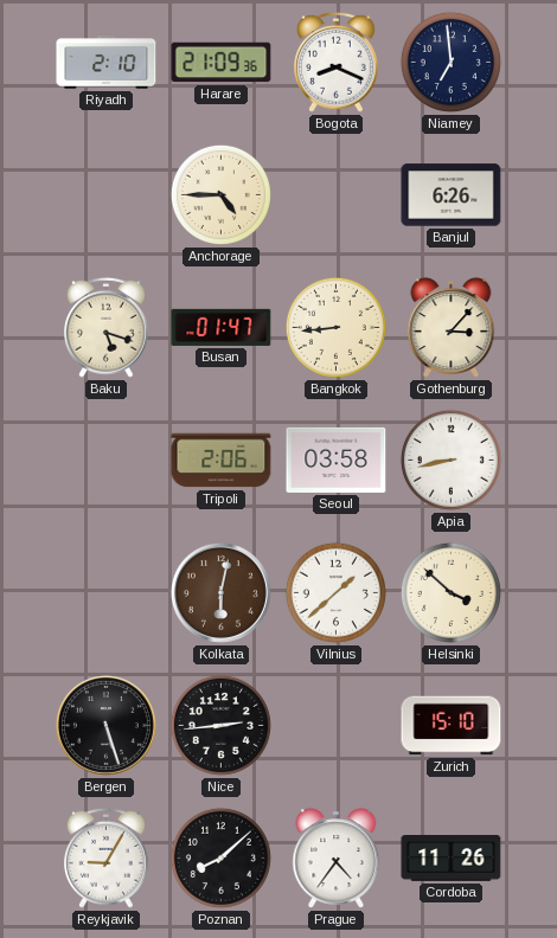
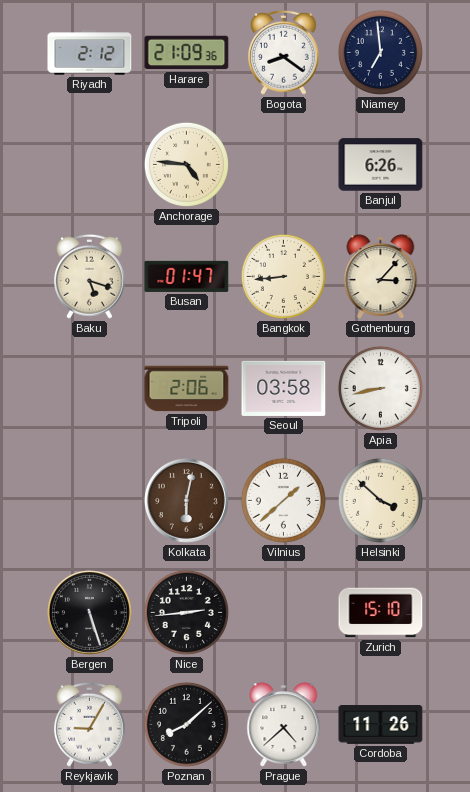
Riyadh: 2:10 -> 2:12 (90, 53)
Bogota: 8:19 -> 8:21 (284, 52)
Anchorage: 4:45 -> 4:46 (186, 164)
Prague: 4:36 -> 4:38 (284, 725)
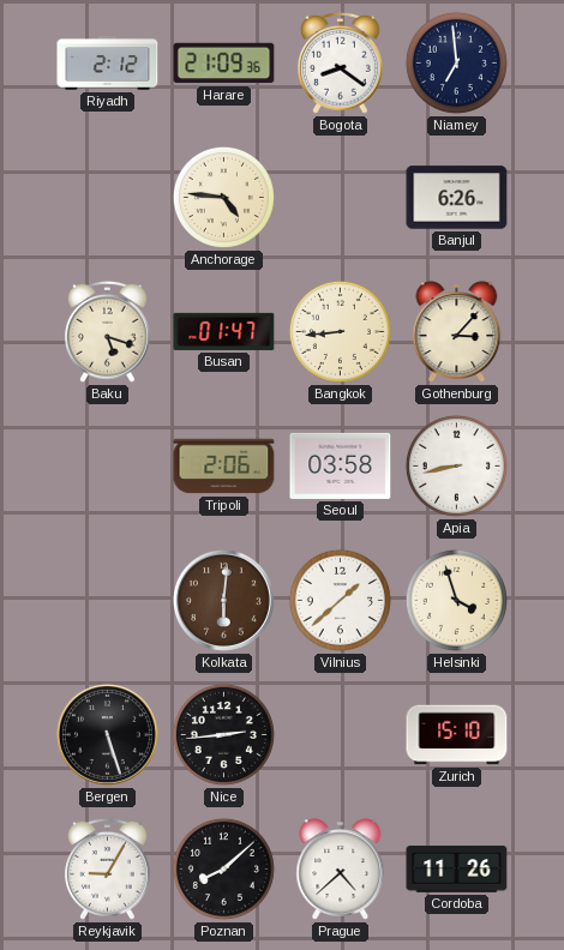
Kolkata: 6:02 -> 6:01 (223, 600)
Helsinki: 3:52 -> 3:57 (456, 600)
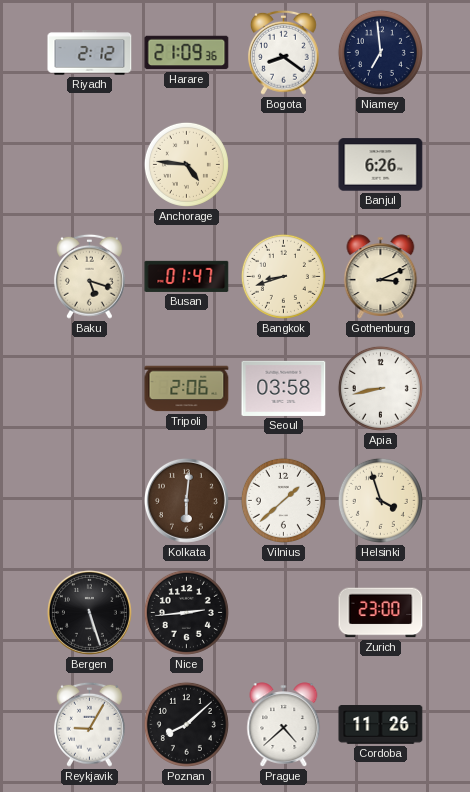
Bangkok: 8:44 -> 8:42 (283, 276)
Gothenburg: 3:07 -> 3:11 (381, 277)
Zurich: 15:10 -> 23:00 (381, 613)
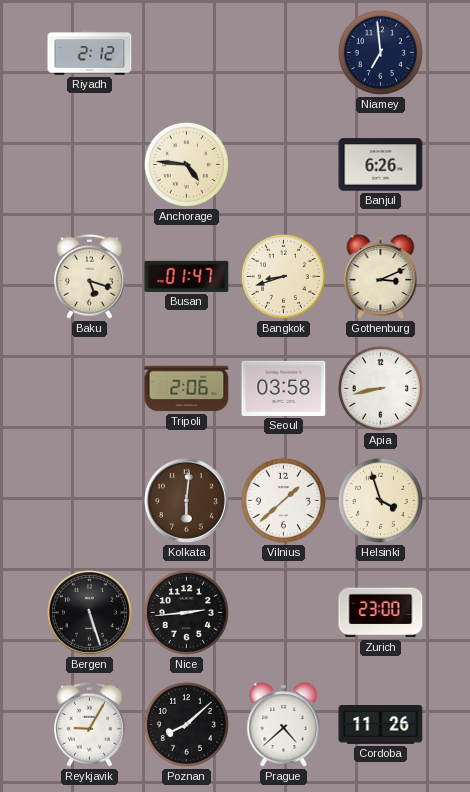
Harare: 21:09 -> none (187, 53)
Bogota: 8:21 -> none (284, 52)
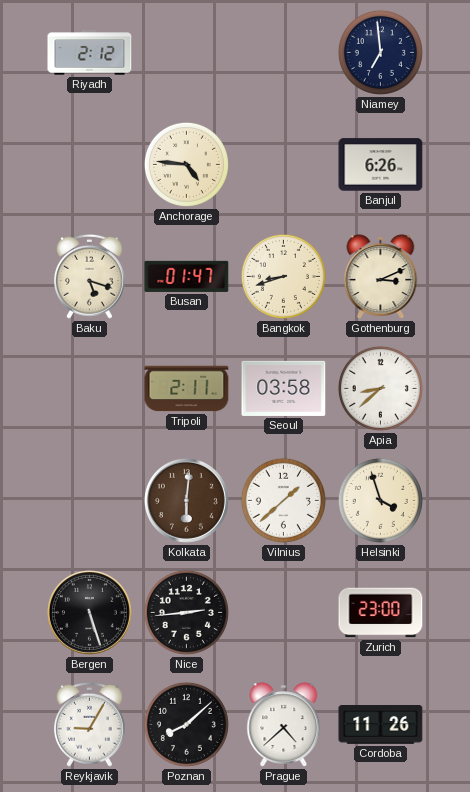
Tripoli: 2:06 -> 2:11 (187, 389)
Apia: 8:43 -> 8:38 (380, 388)
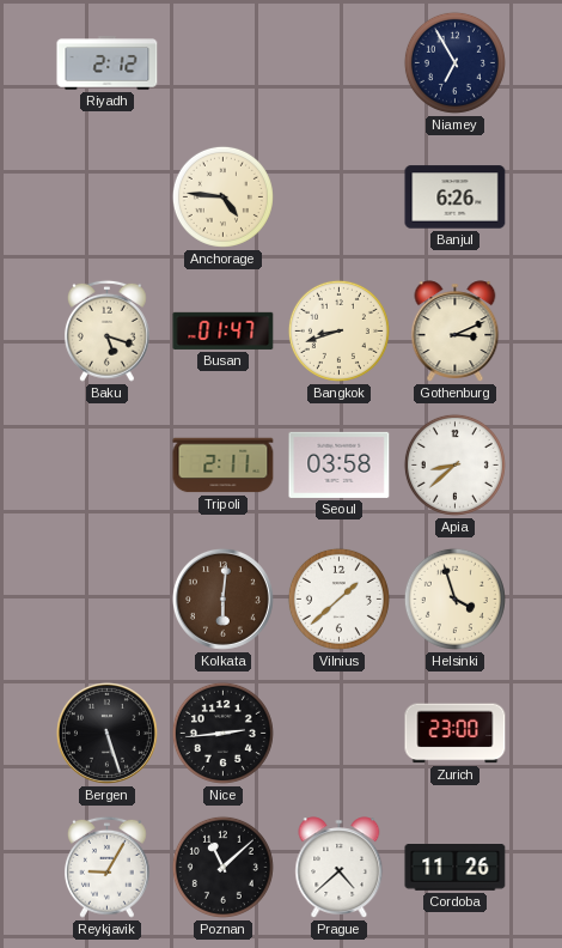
Niamey: 6:59 -> 6:55 (454, 62)
Poznan: 8:08 -> 11:08 (222, 867)
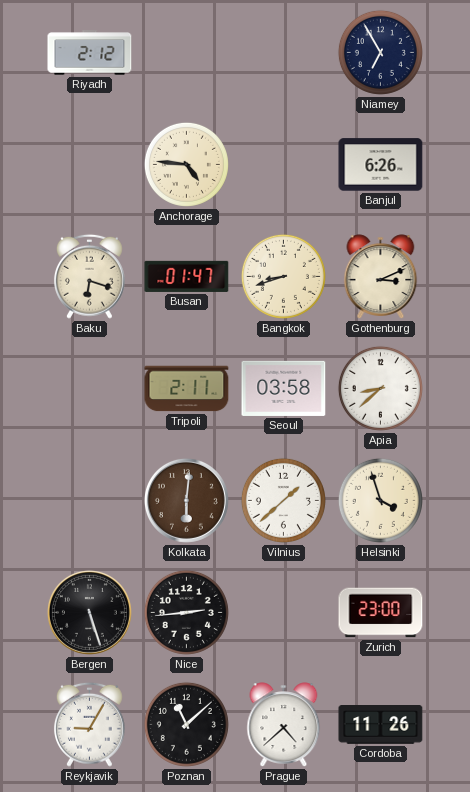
Baku: 5:18 -> 6:18 (90, 276)
